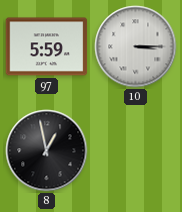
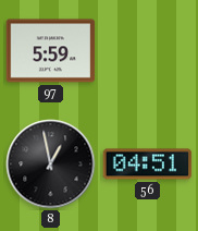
10: 3:15 -> none (136, 47)
56: none -> 04:51 (148, 165)
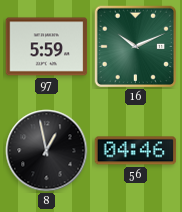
16: none -> 10:11 (135, 46)
56: 04:51 -> 04:46 (136, 151)
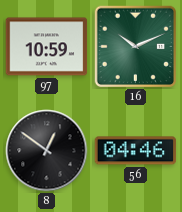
97: 5:59 -> 10:59 (47, 47)
8: 12:58 -> 12:51 (47, 151)
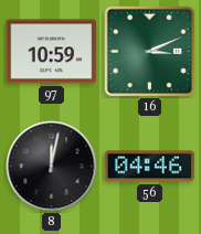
16: 10:11 -> 3:11 (149, 51)
8: 12:51 -> 12:02 (52, 167)
